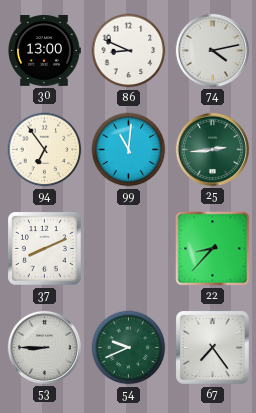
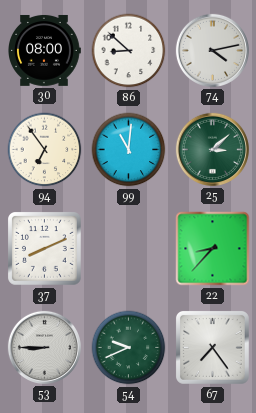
30: 13:00 -> 08:00 (45, 50)
86: 8:49 -> 8:52 (129, 51)
25: 2:44 -> 3:08 (212, 149)
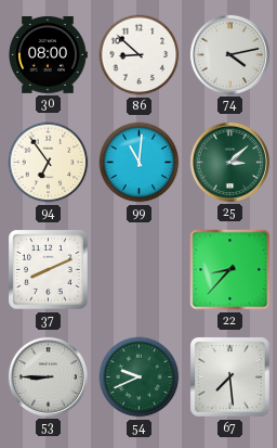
67: 7:24 -> 7:29 (229, 376)
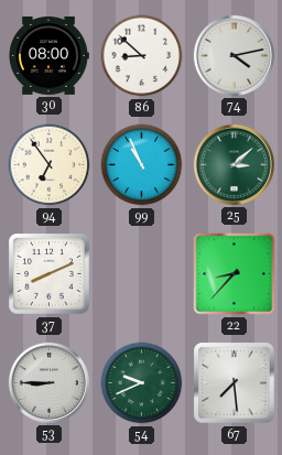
99: 11:01 -> 10:56 (142, 165)
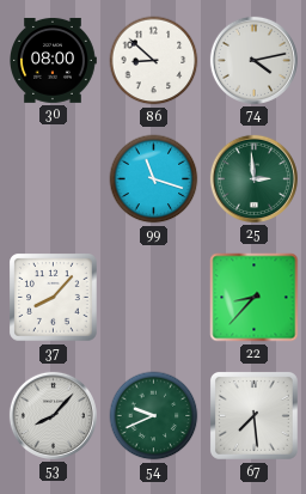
94: 6:54 -> none (50, 165)
99: 10:56 -> 11:18 (154, 179)
25: 3:08 -> 2:59 (253, 178)
37: 8:11 -> 8:07 (54, 298)
53: 8:45 -> 8:07 (53, 415)
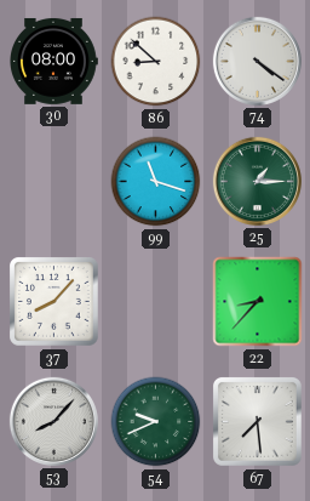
74: 4:13 -> 4:21 (257, 61)
25: 2:59 -> 1:15 (257, 181)
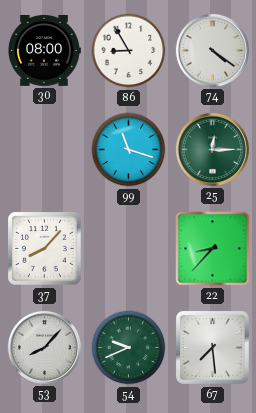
86: 8:52 -> 8:55 (129, 51)
25: 1:15 -> 12:15 (212, 149)
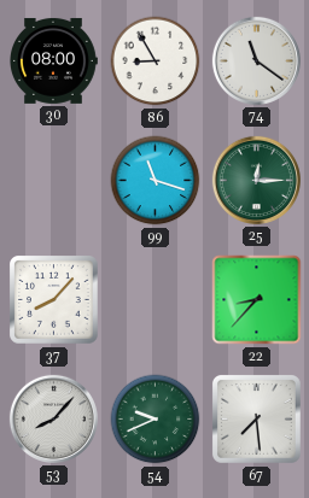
74: 4:21 -> 11:21 (256, 60)
